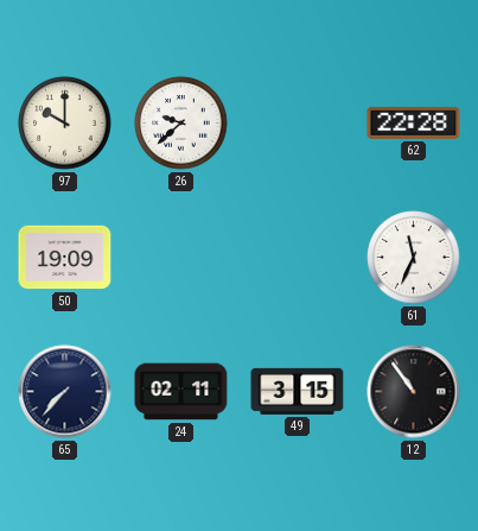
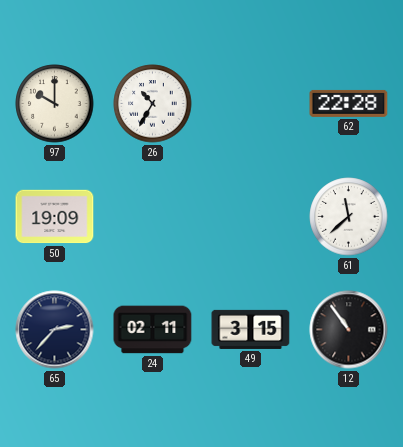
26: 9:38 -> 10:35 (153, 104)
61: 11:34 -> 11:38 (349, 217)
65: 7:37 -> 2:37 (55, 330)
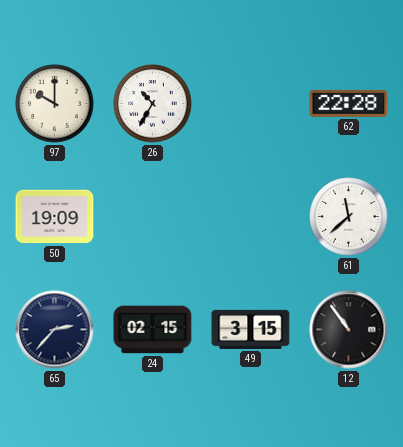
24: 02:11 -> 02:15 (153, 330)
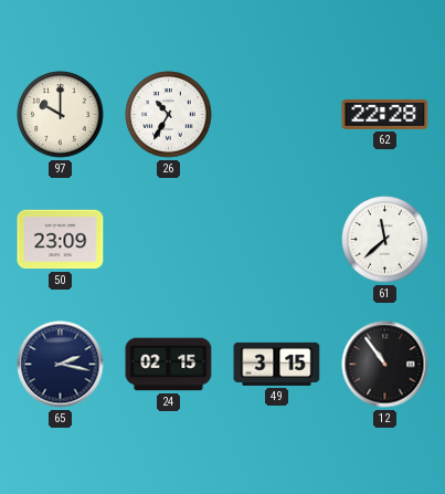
50: 19:09 -> 23:09 (61, 240)
65: 2:37 -> 2:17 (61, 365)
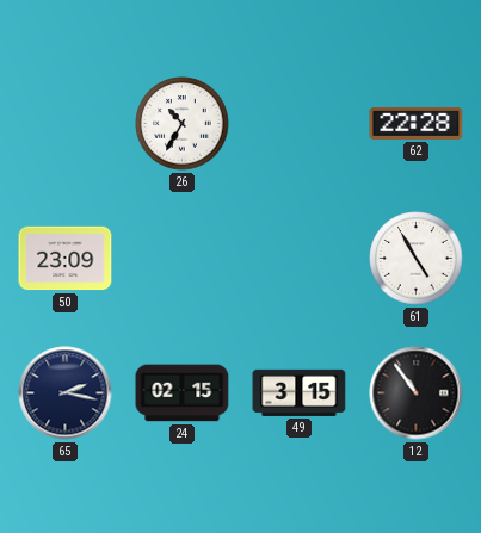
97: 10:00 -> none (61, 115)
61: 11:38 -> 4:55 (417, 259)
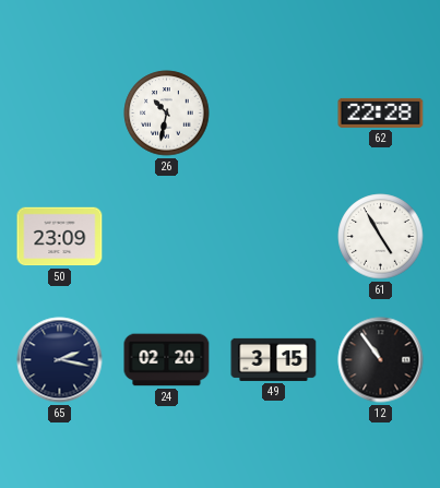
26: 10:35 -> 10:32 (167, 114)
24: 02:15 -> 02:20 (167, 360)
